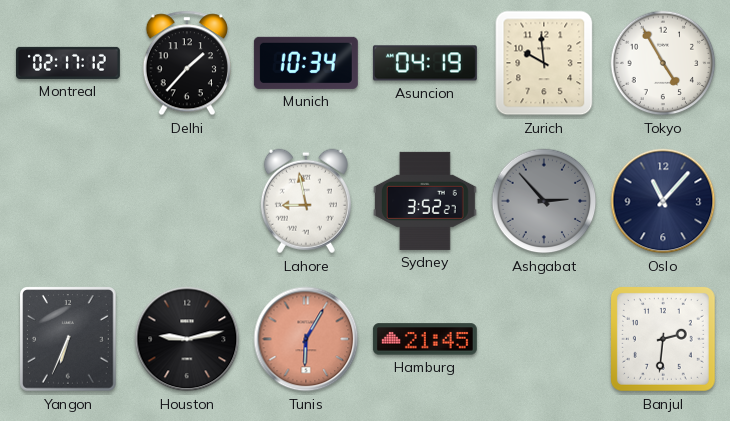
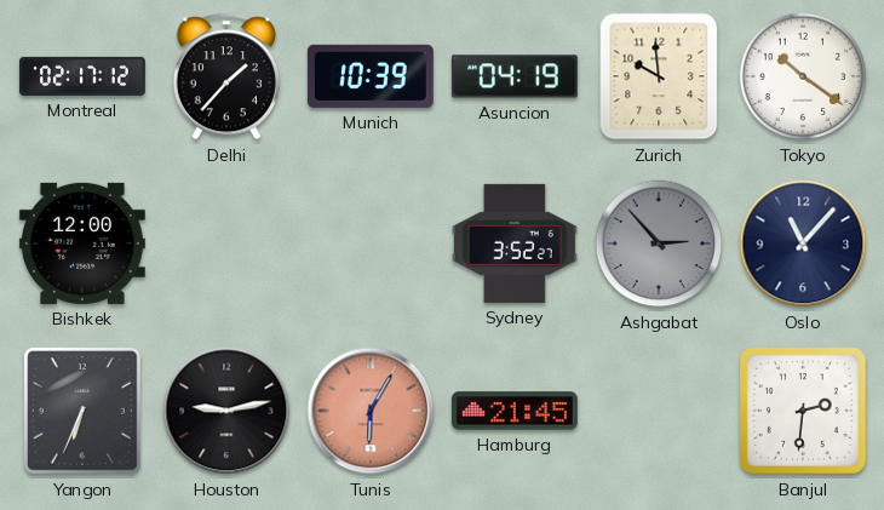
Munich: 10:34 -> 10:39 (371, 76)
Tokyo: 4:55 -> 10:21 (803, 76)
Bishkek: none -> 12:00 (82, 243)
Lahore: 8:58 -> none (306, 201)
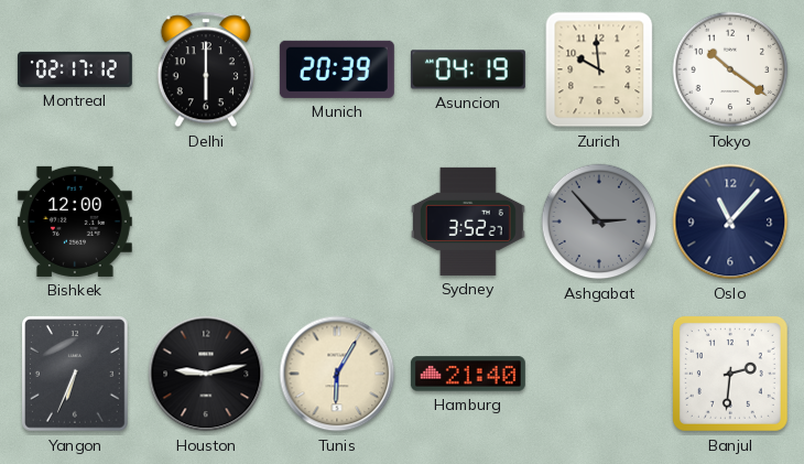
Delhi: 1:37 -> 6:00 (206, 69)
Munich: 10:39 -> 20:39 (337, 69)
Tunis dial: salmon -> cream (337, 374)
Hamburg: 21:45 -> 21:40 (468, 374)
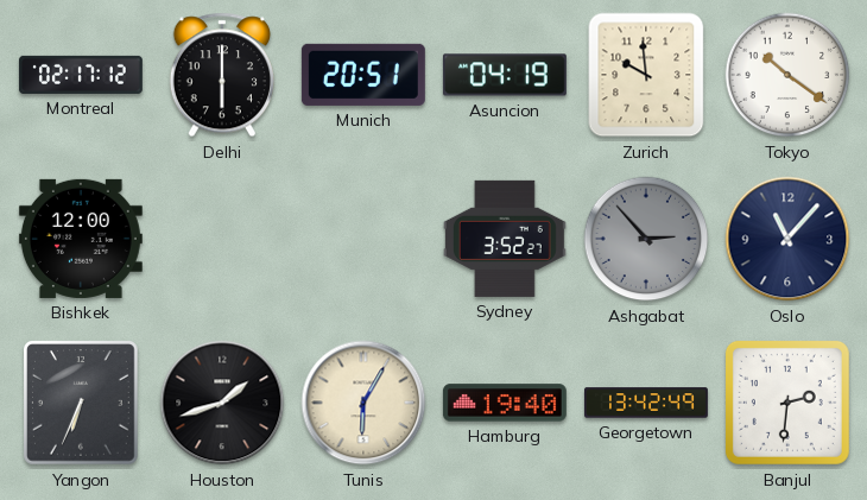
Munich: 20:39 -> 20:51 (363, 75)
Houston: 9:13 -> 1:42 (222, 403)
Hamburg: 21:40 -> 19:40 (505, 403)
Georgetown: none -> 13:42 (646, 403)
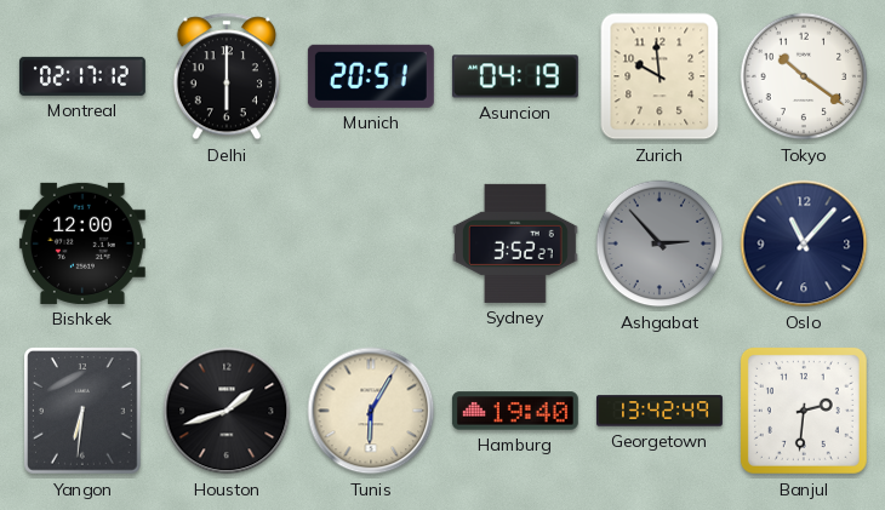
Yangon: 6:34 -> 6:31 (84, 412)
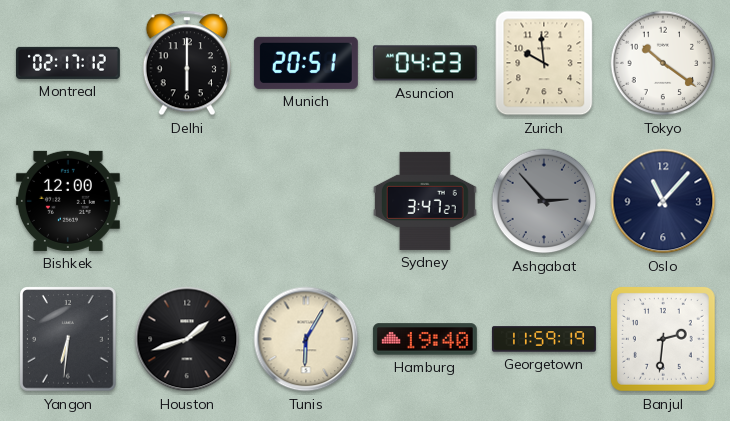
Asuncion: 04:19 -> 04:23 (425, 63)
Sydney: 3:52 -> 3:47 (425, 201)
Georgetown: 13:42 -> 11:59 (544, 339)
